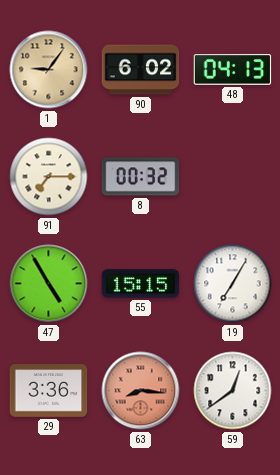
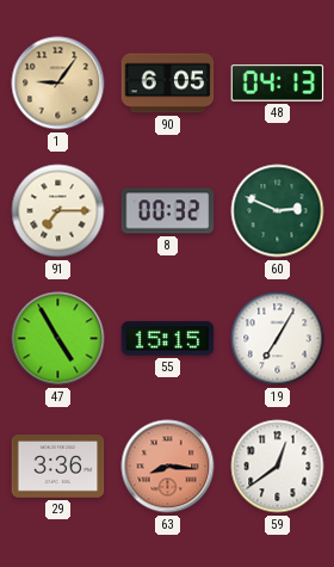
90: 6:02 -> 6:05 (168, 84)
60: none -> 2:49 (278, 211)
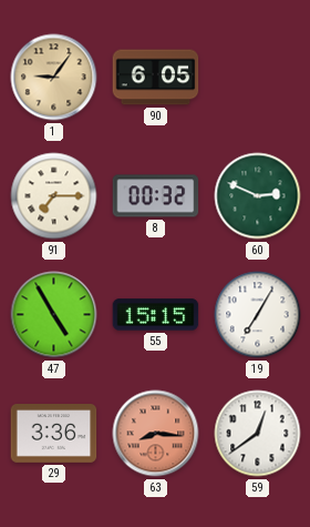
48: 04:13 -> none (278, 84)
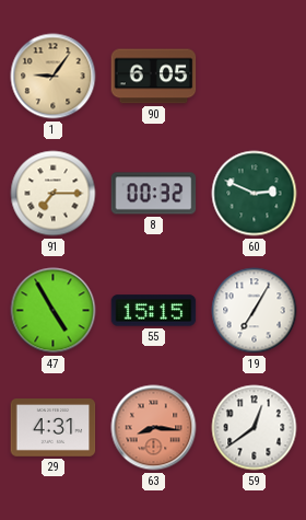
29: 3:36 -> 4:31 (54, 428)
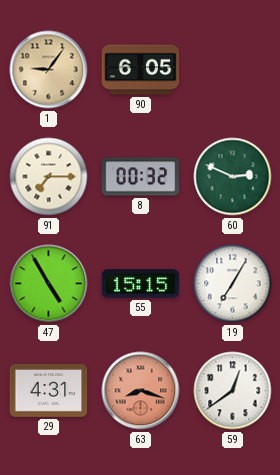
63: 8:16 -> 8:18 (141, 391)
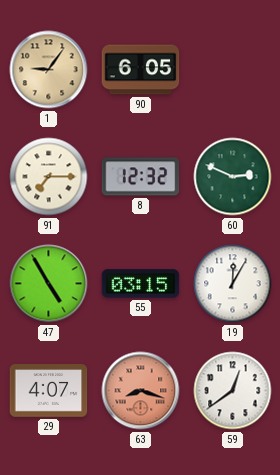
8: 00:32 -> 12:32 (141, 177)
55: 15:15 -> 03:15 (141, 284)
19: 7:05 -> 12:05 (233, 284)
29: 4:31 -> 4:07 (49, 391)
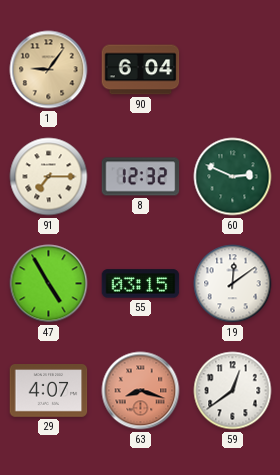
90: 6:05 -> 6:04 (141, 70)
19: 12:05 -> 12:09 (233, 284)
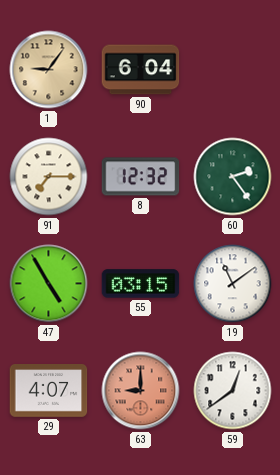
60: 2:49 -> 2:24 (233, 177)
19: 12:09 -> 11:09 (233, 284)
63: 8:18 -> 9:00 (141, 391)
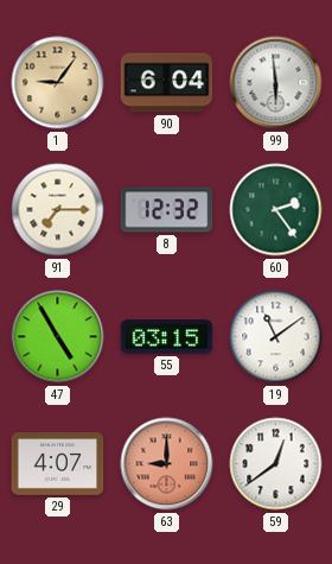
99: none -> 5:59 (276, 83)
